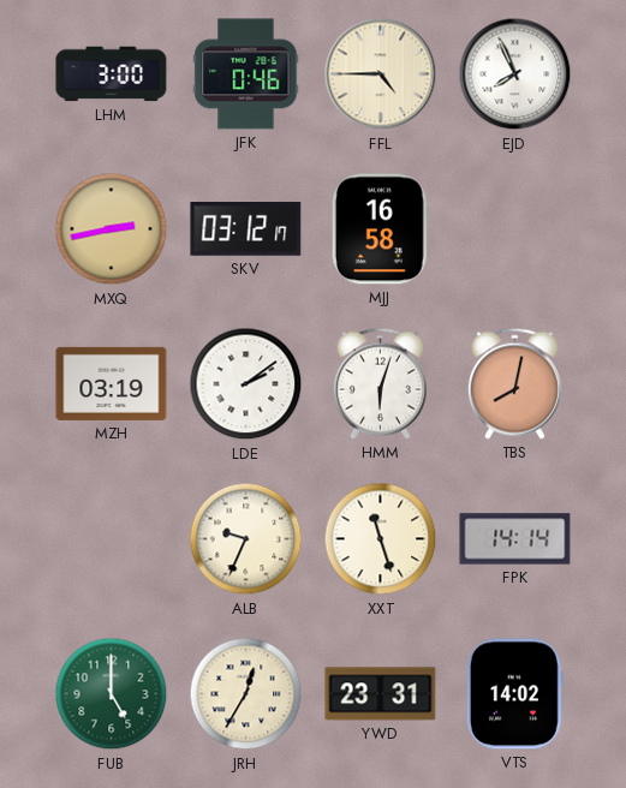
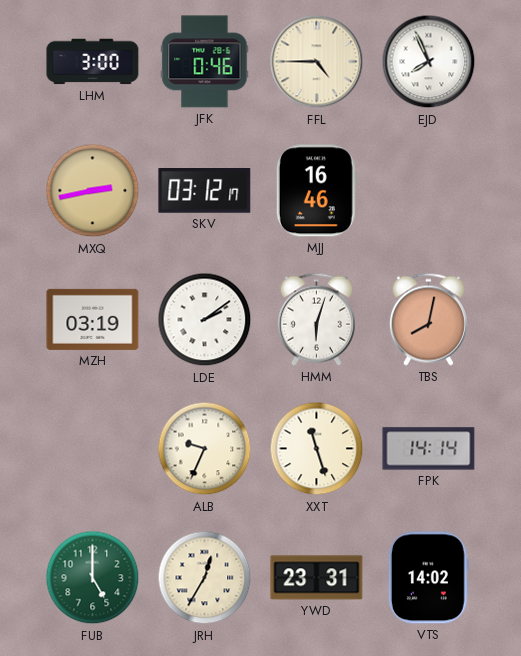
MJJ: 16:58 -> 16:46 (316, 191)
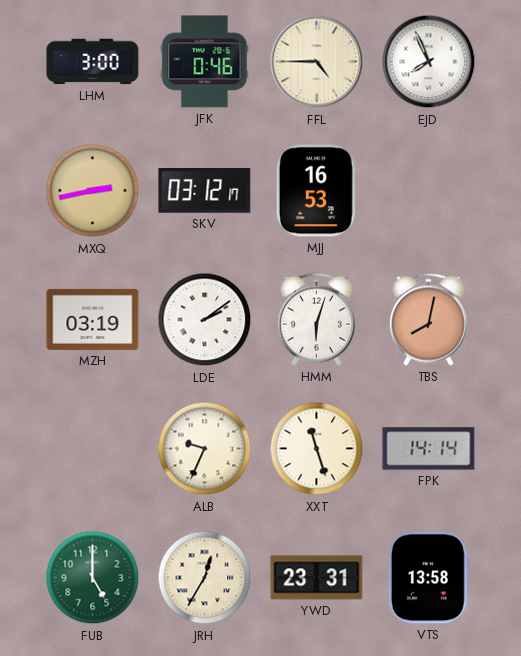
MJJ: 16:46 -> 16:53 (316, 191)
VTS: 14:02 -> 13:58 (428, 578)
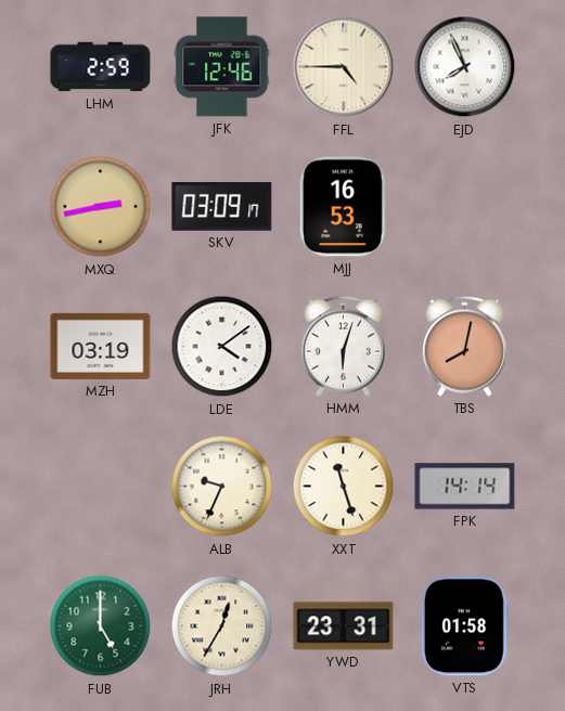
LHM: 3:00 -> 2:59 (101, 67)
JFK: 0:46 -> 12:46 (222, 67)
SKV: 03:12 -> 03:09 (222, 207)
LDE: 2:09 -> 4:09 (222, 347)
VTS: 13:58 -> 01:58 (464, 626)
